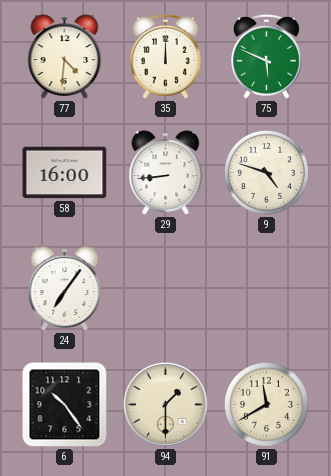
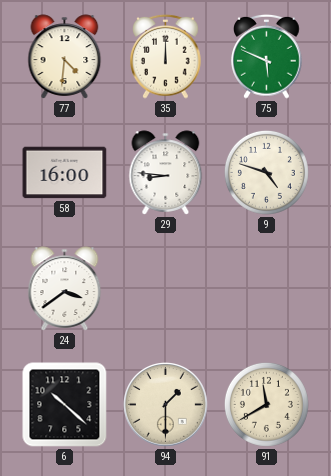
29: 8:44 -> 8:46 (166, 173)
24: 7:06 -> 3:39 (65, 289)
6: 10:24 -> 10:22 (65, 405)
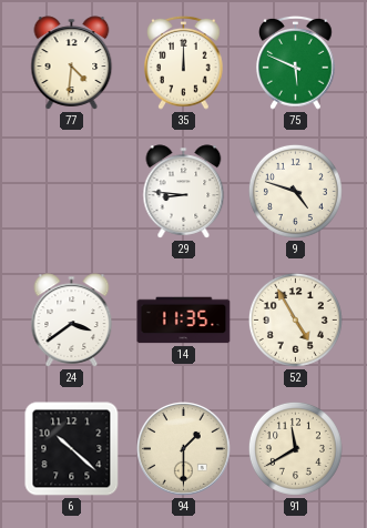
58: 16:00 -> none (65, 173)
14: none -> 11:35 (184, 321)
52: none -> 4:55 (295, 319)
